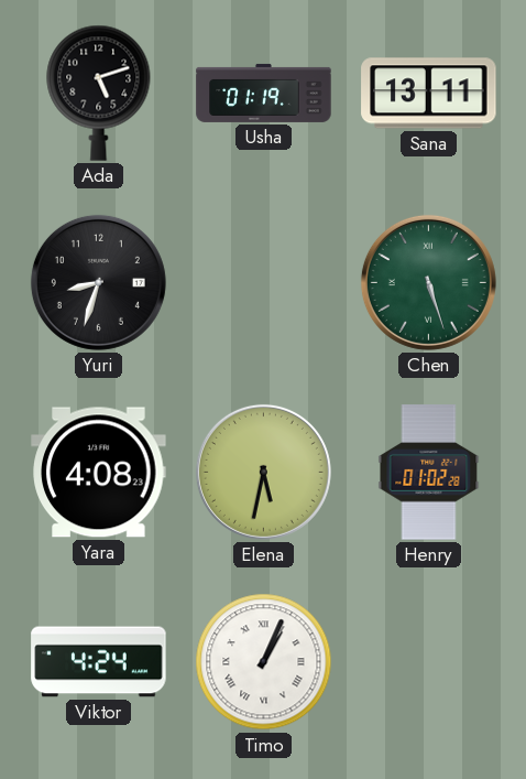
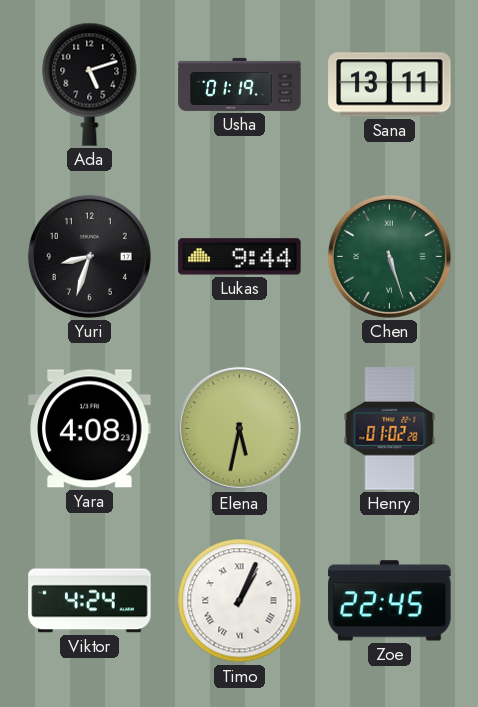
Lukas: none -> 9:44 (240, 257)
Zoe: none -> 22:45 (390, 601)
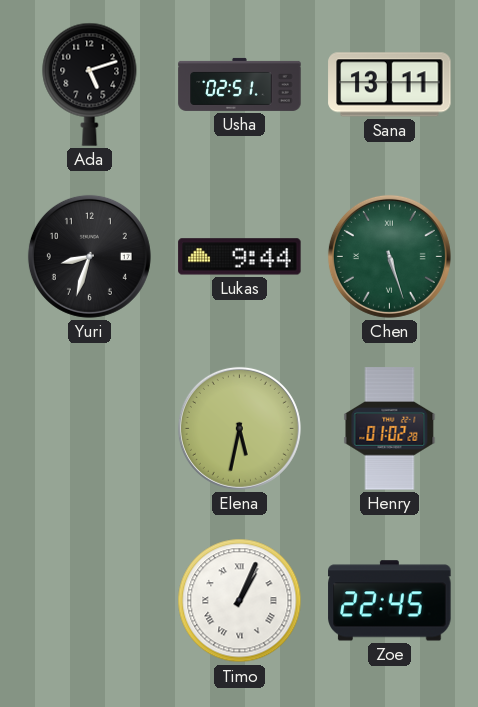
Usha: 01:19 -> 02:51 (240, 84)
Yara: 4:08 -> none (90, 429)
Viktor: 4:24 -> none (90, 601)
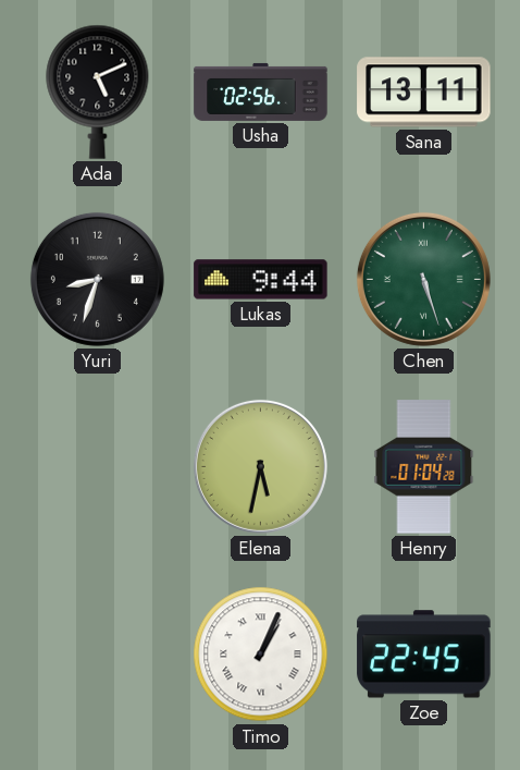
Ada: 5:12 -> 5:11 (98, 91)
Usha: 02:51 -> 02:56 (261, 91)
Henry: 01:02 -> 01:04 (424, 467)
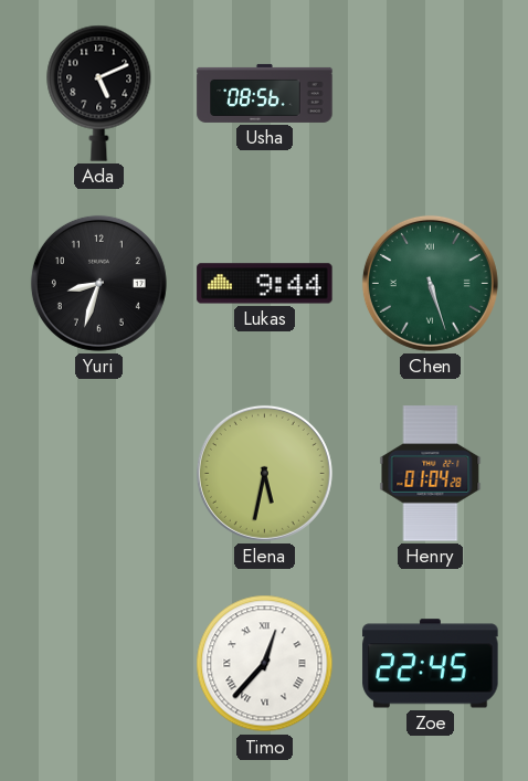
Usha: 02:56 -> 08:56 (265, 93)
Sana: 13:11 -> none (424, 93)
Timo: 1:04 -> 12:37 (265, 664)
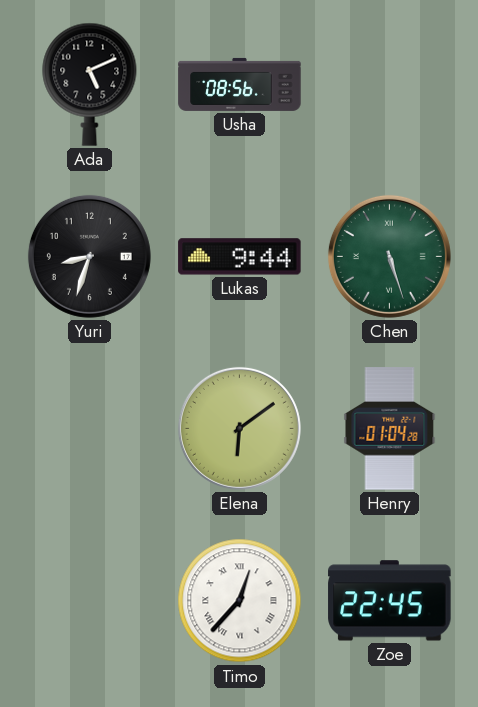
Elena: 5:32 -> 6:09 (239, 428)
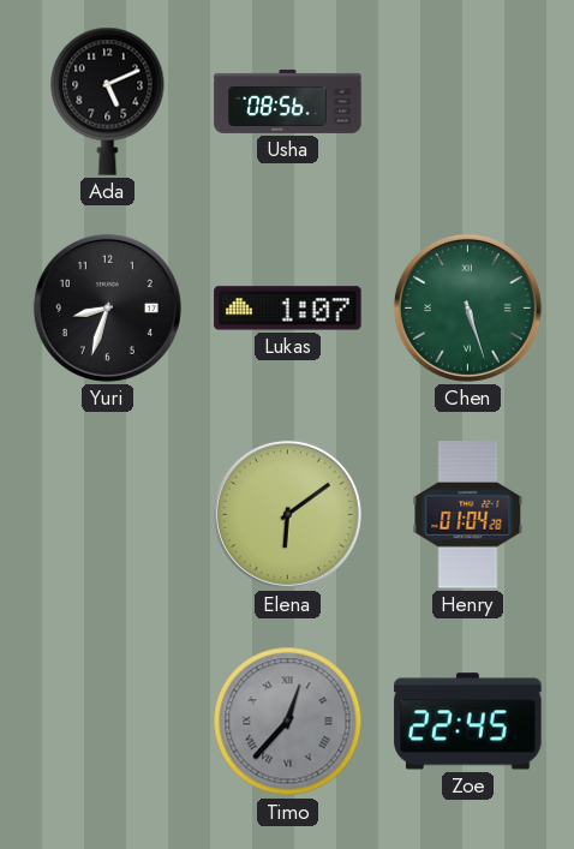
Lukas: 9:44 -> 1:07 (288, 309)
Timo dial: white -> grey (288, 722)
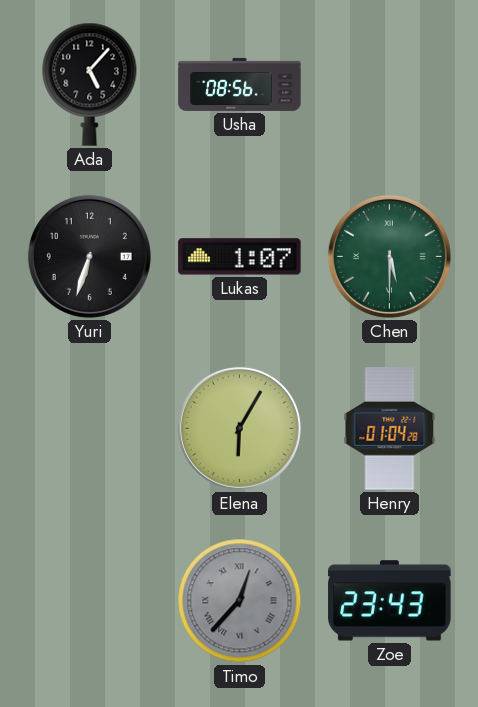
Ada: 5:11 -> 5:07 (90, 84)
Yuri: 8:33 -> 6:33 (89, 256)
Chen: 5:27 -> 5:30 (389, 256)
Elena: 6:09 -> 6:05 (239, 428)
Zoe: 22:45 -> 23:43 (390, 601)
